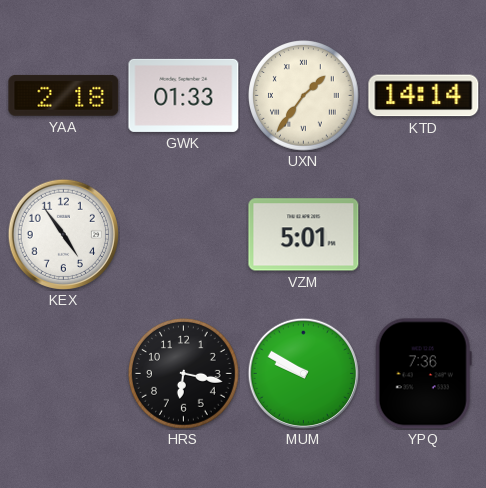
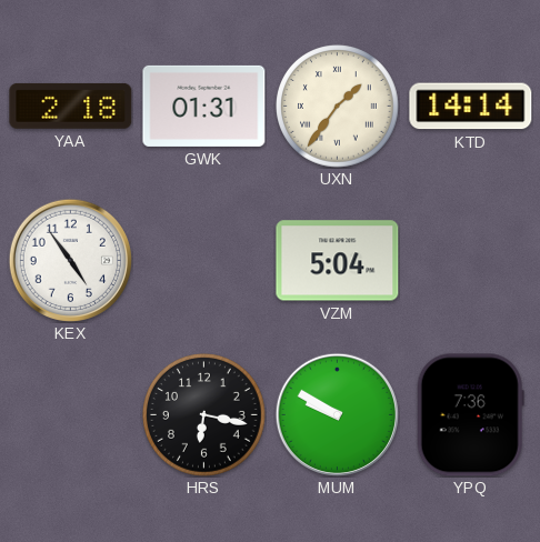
GWK: 01:33 -> 01:31 (204, 106)
VZM: 5:01 -> 5:04 (338, 261)
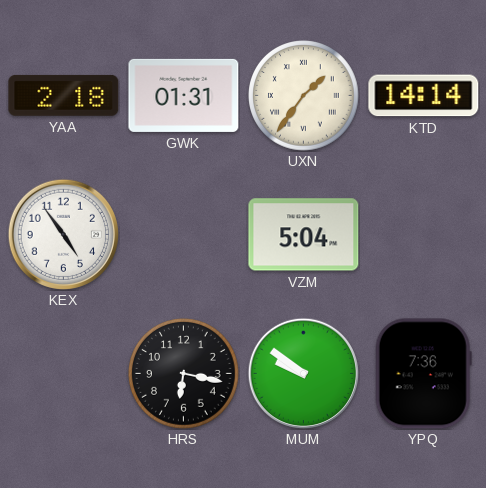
MUM: 9:50 -> 9:51 (303, 373)
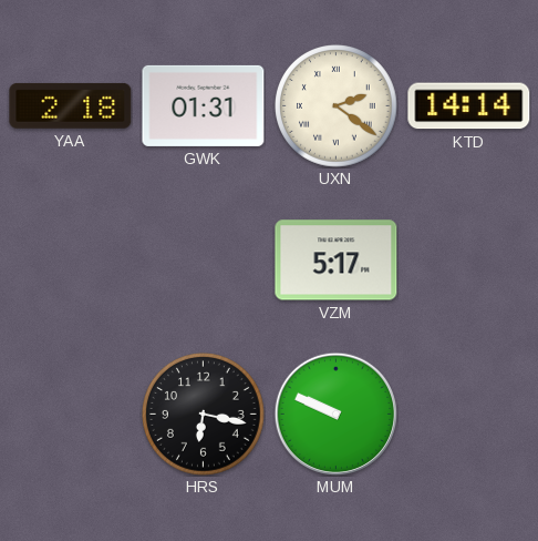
UXN: 1:36 -> 2:21 (337, 106)
KEX: 4:54 -> none (63, 234)
VZM: 5:04 -> 5:17 (337, 261)
MUM: 9:51 -> 9:49 (335, 414)
YPQ: 7:36 -> none (423, 374)
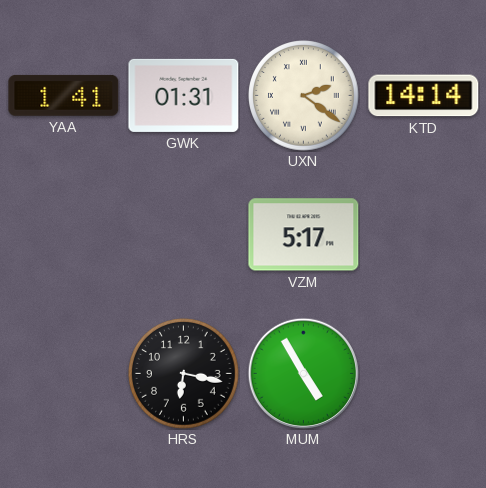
YAA: 2:18 -> 1:41 (64, 95)
MUM: 9:49 -> 4:55 (303, 373)
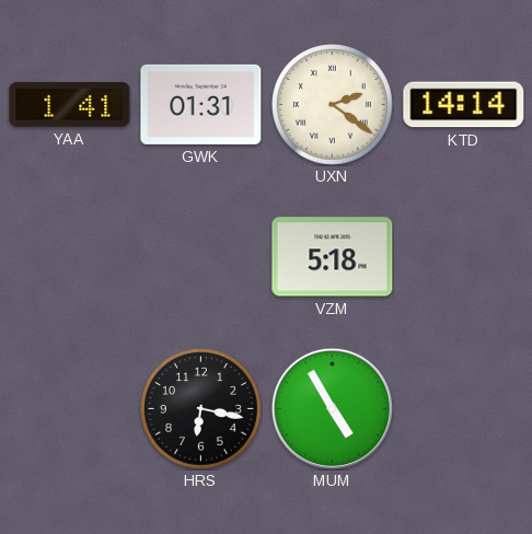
VZM: 5:17 -> 5:18 (333, 257)
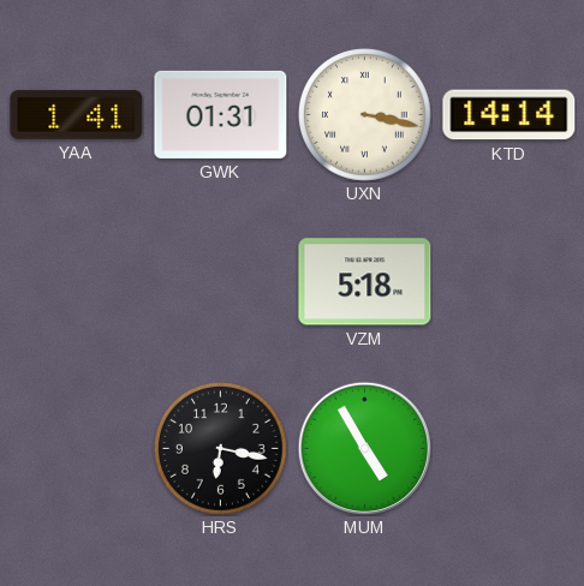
UXN: 2:21 -> 3:17 (365, 115)
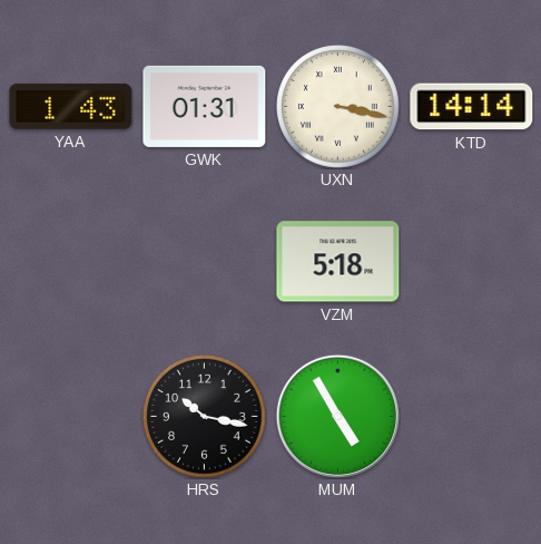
YAA: 1:41 -> 1:43 (71, 106)
HRS: 6:17 -> 10:17 (205, 417)
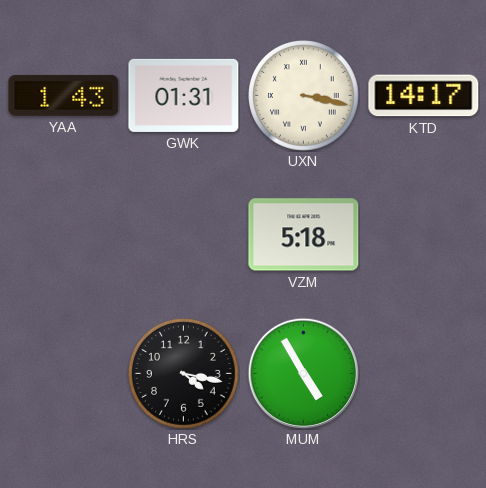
KTD: 14:14 -> 14:17 (424, 96)
HRS: 10:17 -> 4:17 (184, 374)
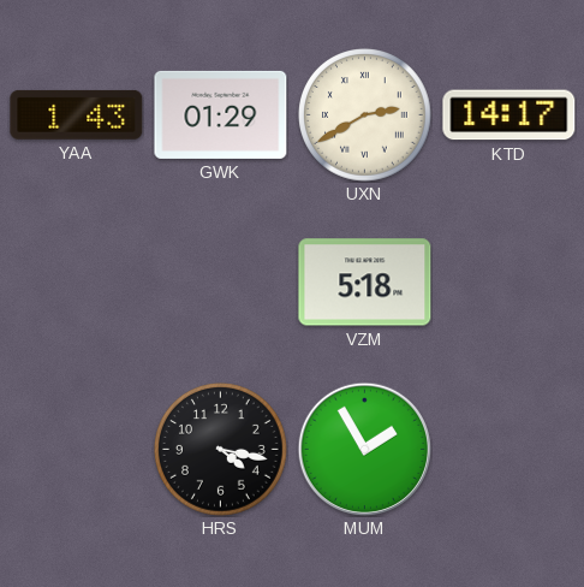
GWK: 01:31 -> 01:29 (221, 114)
UXN: 3:17 -> 2:40 (365, 115)
MUM: 4:55 -> 1:55 (364, 449)
